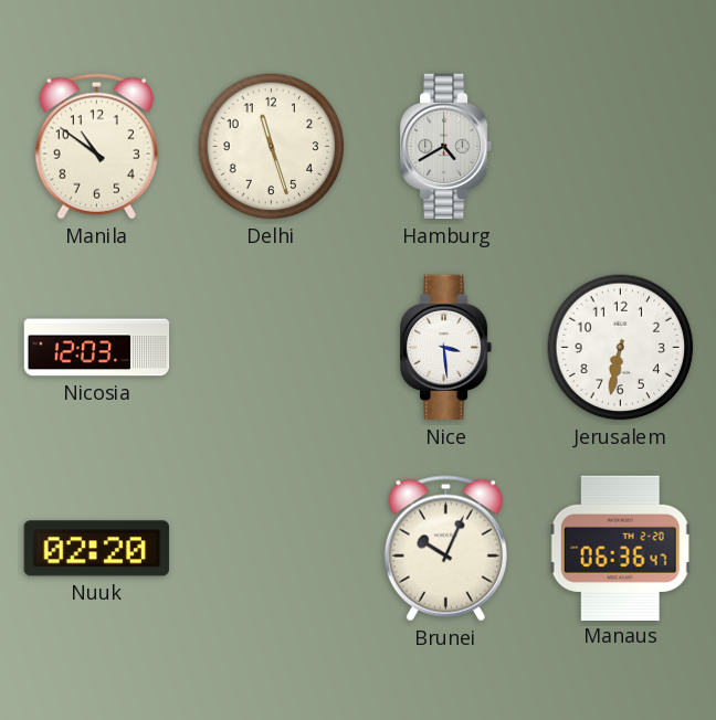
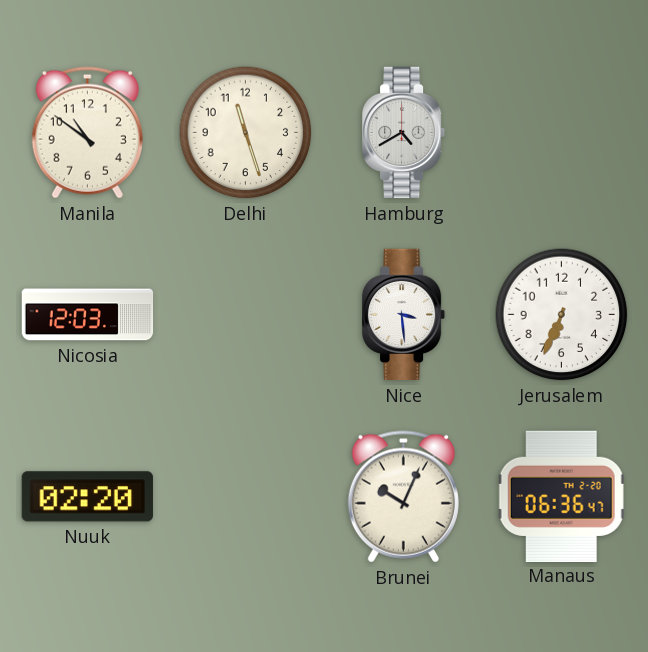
Jerusalem: 6:32 -> 6:34 (562, 315)
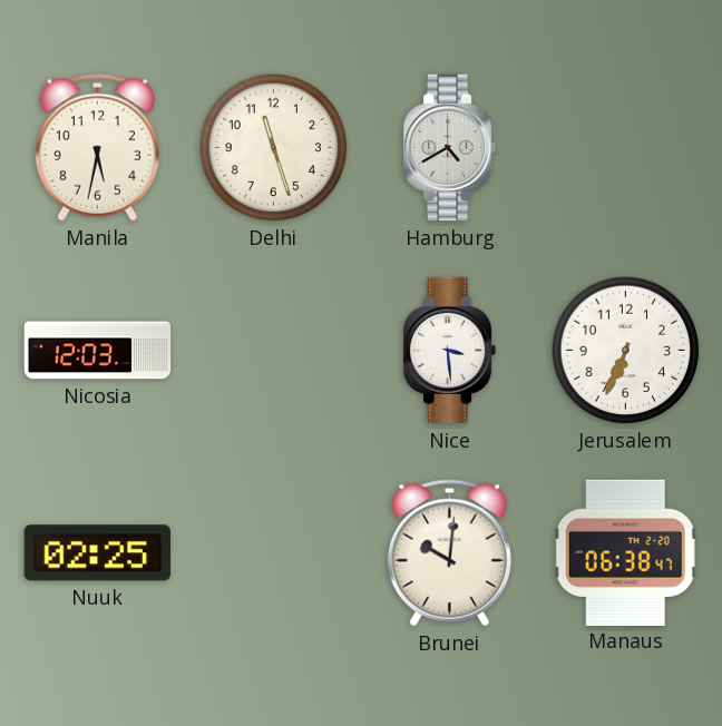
Manila: 10:51 -> 5:32 (97, 148)
Nuuk: 02:20 -> 02:25 (97, 553)
Brunei: 10:04 -> 10:01 (449, 553)
Manaus: 06:36 -> 06:38 (626, 552)
